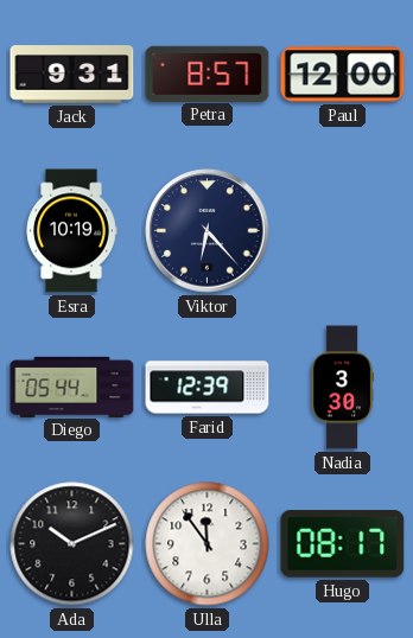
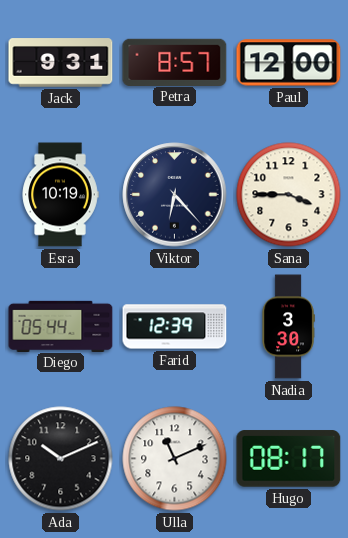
Sana: none -> 3:45 (289, 195)
Ulla: 11:54 -> 11:11 (175, 459)
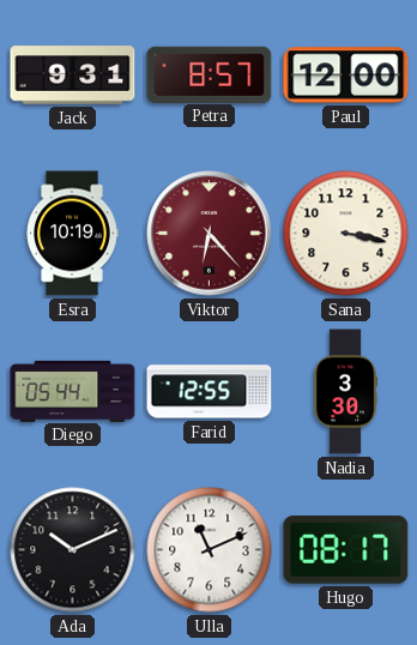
Viktor dial: navy -> burgundy (210, 234)
Sana: 3:45 -> 3:17 (346, 234)
Farid: 12:39 -> 12:55 (210, 392)
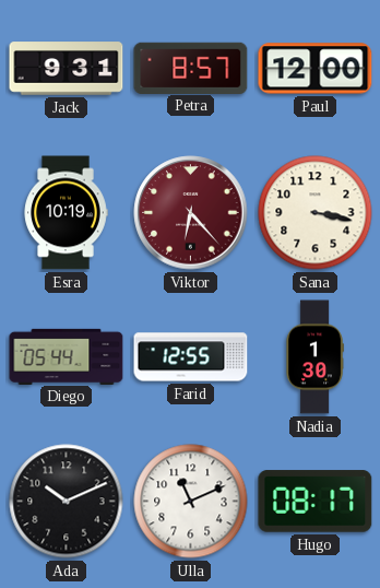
Nadia: 3:30 -> 1:30 (314, 357)
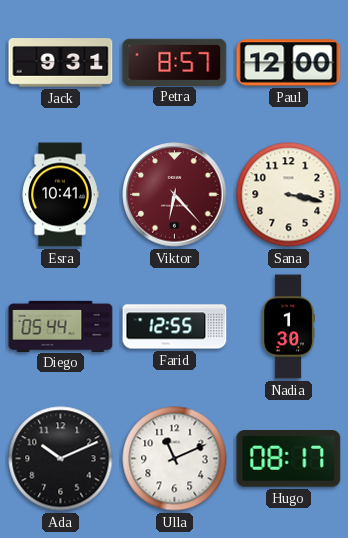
Esra: 10:19 -> 10:41 (60, 195)
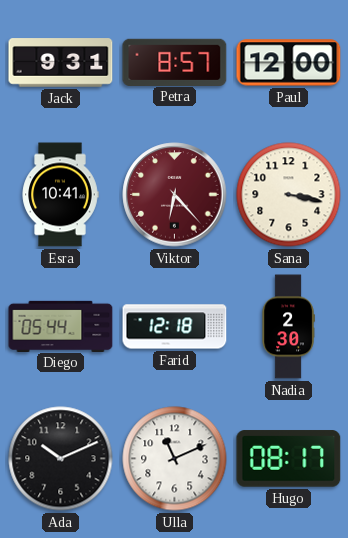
Farid: 12:55 -> 12:18 (175, 327)
Nadia: 1:30 -> 2:30 (288, 327)
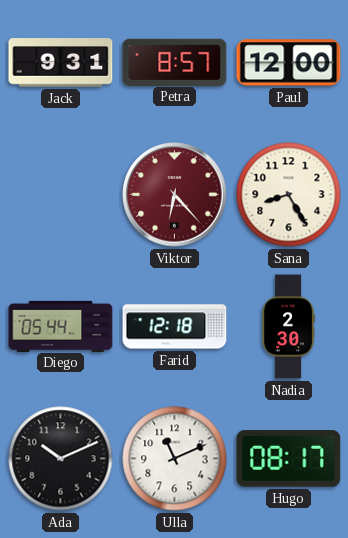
Esra: 10:41 -> none (60, 195)
Sana: 3:17 -> 8:25 (289, 195)
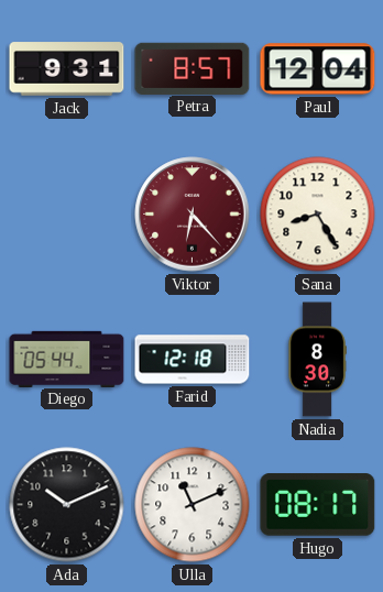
Paul: 12:00 -> 12:04 (318, 69)
Nadia: 2:30 -> 8:30 (317, 360)
